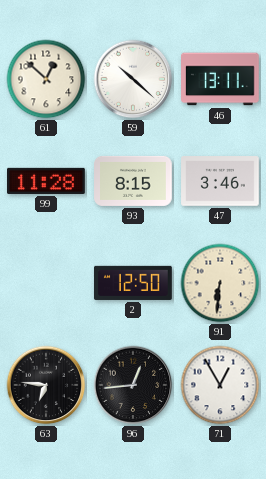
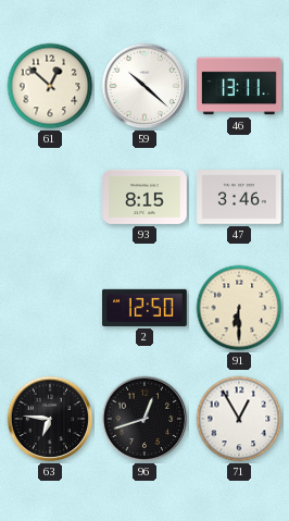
99: 11:28 -> none (47, 181)
91: 6:31 -> 6:30 (239, 308)
96: 12:44 -> 12:42 (144, 419)
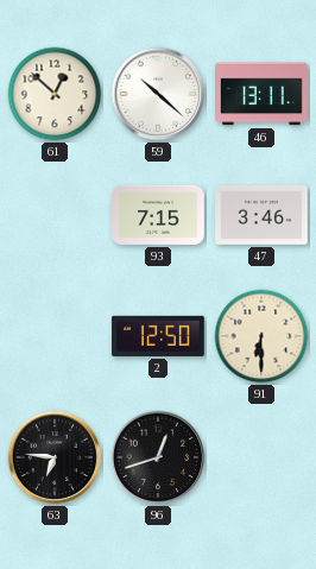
93: 8:15 -> 7:15 (158, 215)
71: 12:55 -> none (239, 419)
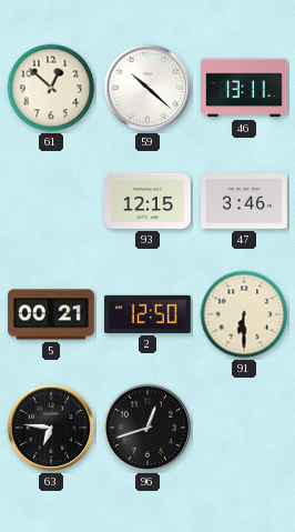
93: 7:15 -> 12:15 (147, 201)
5: none -> 00:21 (51, 314)
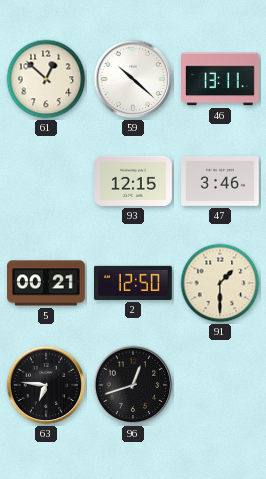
91: 6:30 -> 1:30 (220, 283)
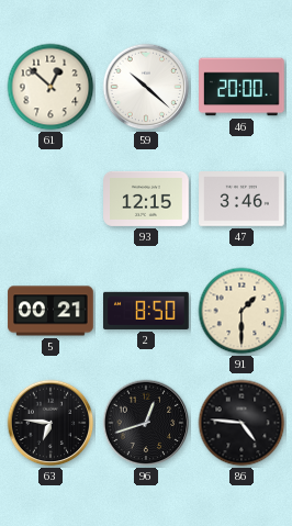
46: 13:11 -> 20:00 (243, 87)
2: 12:50 -> 8:50 (146, 311)
86: none -> 4:46 (242, 423)
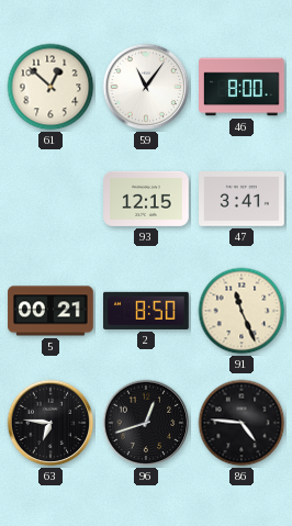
59: 10:22 -> 11:06 (146, 87)
46: 20:00 -> 8:00 (243, 87)
47: 3:46 -> 3:41 (242, 199)
91: 1:30 -> 11:26 (242, 311)
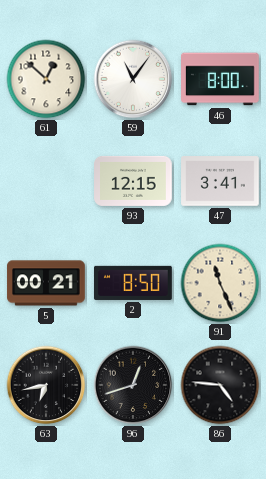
63: 6:46 -> 6:43 (46, 385)
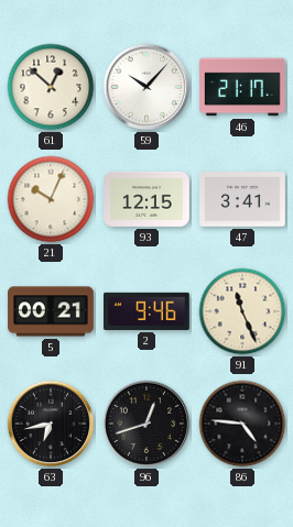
59: 11:06 -> 10:07 (146, 87)
46: 8:00 -> 21:17 (243, 87)
21: none -> 10:04 (51, 199)
2: 8:50 -> 9:46 (146, 311)
